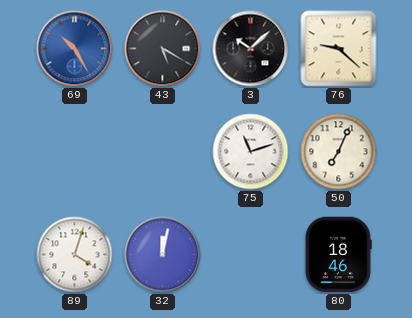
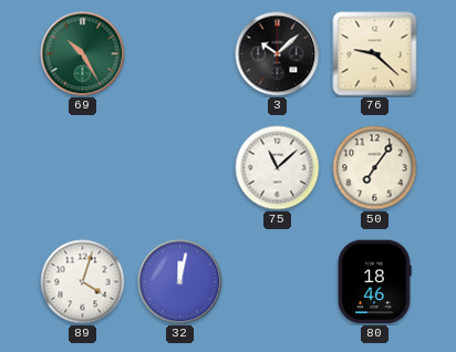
69 dial: blue -> green (83, 54)
43: 5:20 -> none (163, 49)
75: 11:12 -> 11:08 (278, 168)
50: 7:04 -> 7:06 (375, 168)
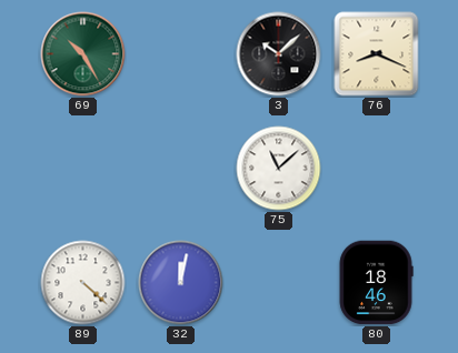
76: 9:22 -> 8:19 (377, 54)
50: 7:06 -> none (375, 168)
89: 4:03 -> 4:22 (83, 283)
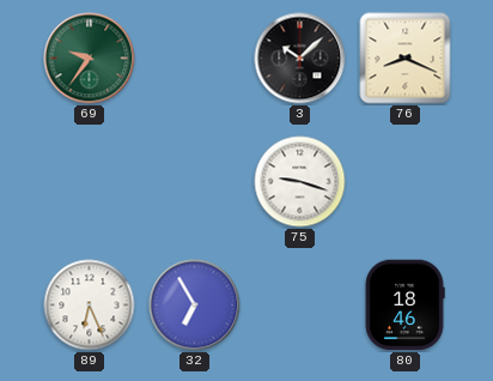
69: 10:25 -> 9:36 (90, 59)
75: 11:08 -> 9:18 (300, 182)
89: 4:22 -> 6:26 (90, 306)
32: 12:02 -> 6:55 (195, 306)
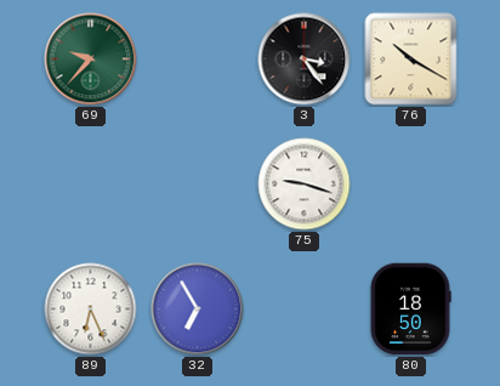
69: 9:36 -> 9:37 (91, 59)
3: 10:08 -> 3:24 (305, 59)
76: 8:19 -> 10:20 (411, 59)
80: 18:46 -> 18:50 (410, 310)
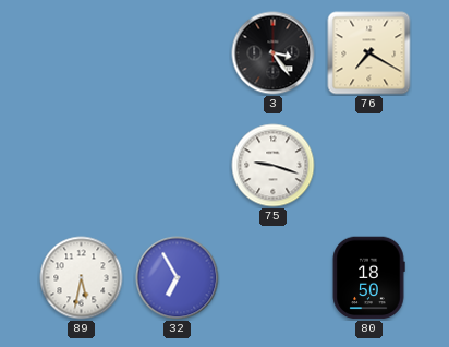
69: 9:37 -> none (91, 59)
76: 10:20 -> 7:20 (369, 53)
89: 6:26 -> 5:32 (82, 278)
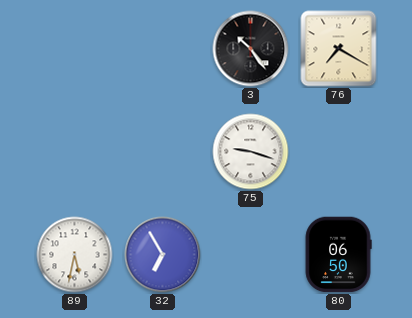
3: 3:24 -> 10:24 (251, 49)
80: 18:50 -> 06:50 (338, 255)
